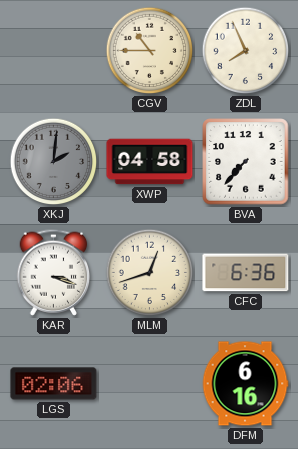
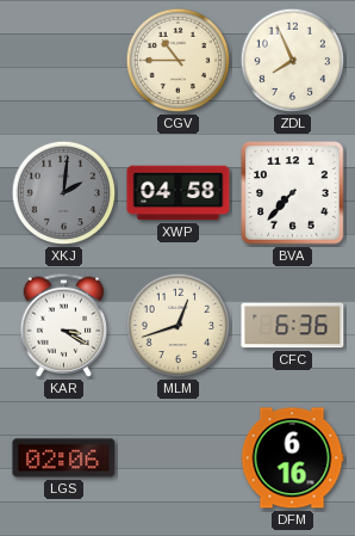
KAR: 3:18 -> 3:20 (64, 325)
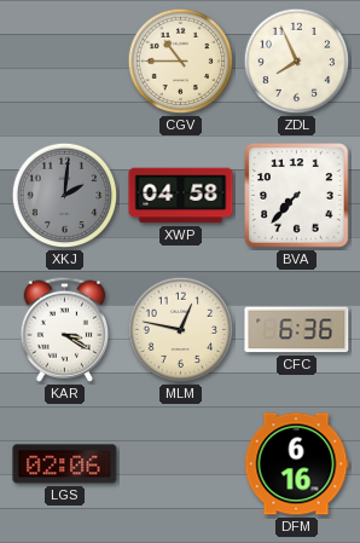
MLM: 12:42 -> 12:47 (181, 330)
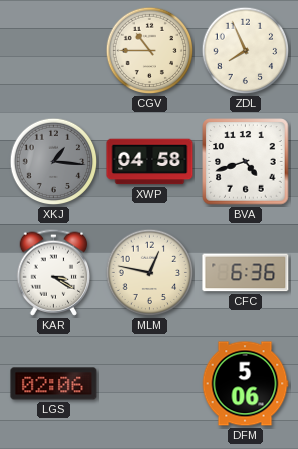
XKJ: 2:01 -> 1:16 (54, 162)
BVA: 7:37 -> 4:42 (246, 162)
DFM: 6:16 -> 5:06 (245, 384)
